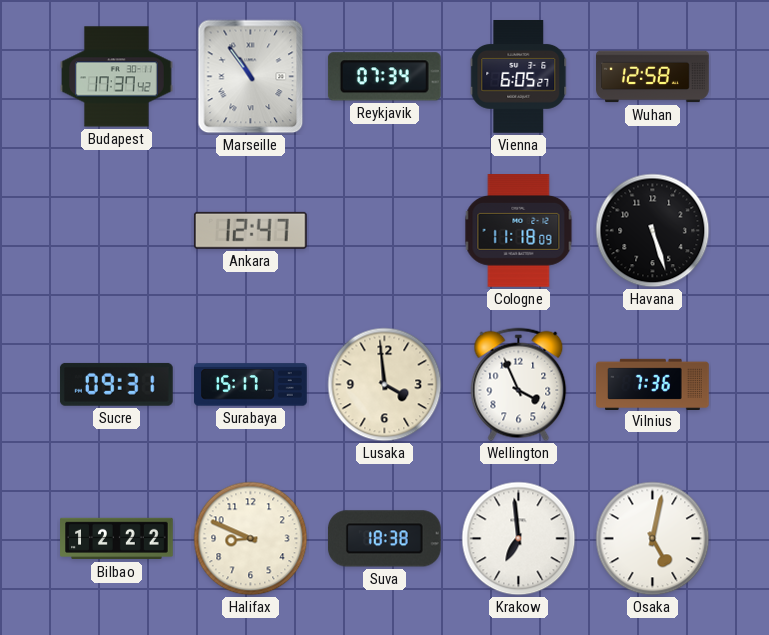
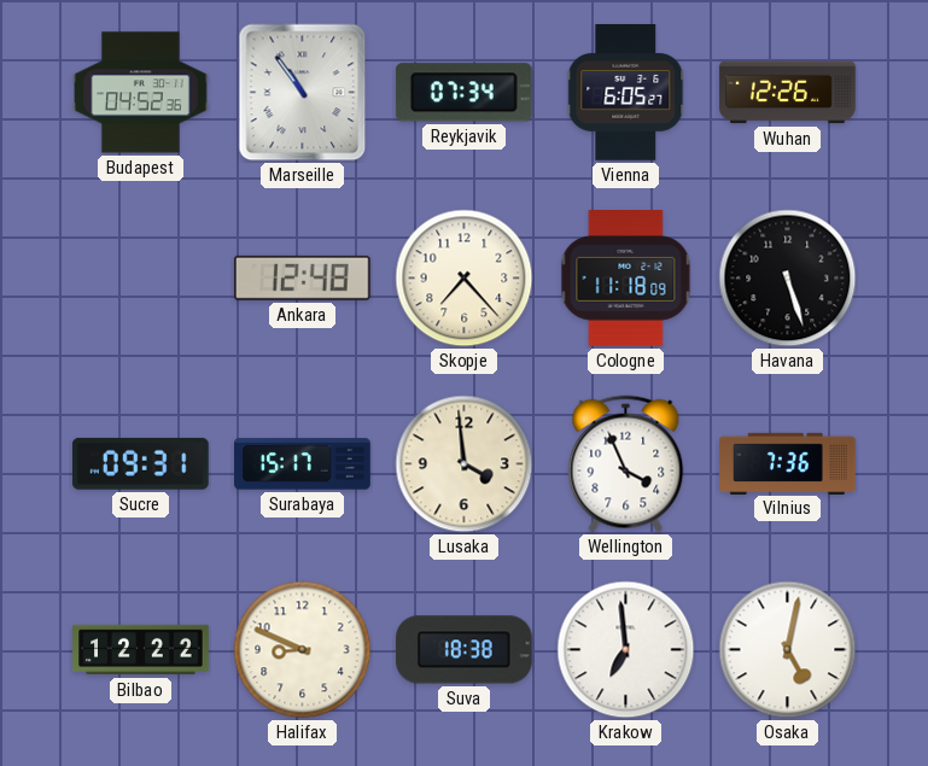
Budapest: 17:37 -> 04:52 (141, 93)
Wuhan: 12:58 -> 12:26 (788, 93)
Ankara: 12:47 -> 12:48 (302, 277)
Skopje: none -> 7:23 (465, 279)
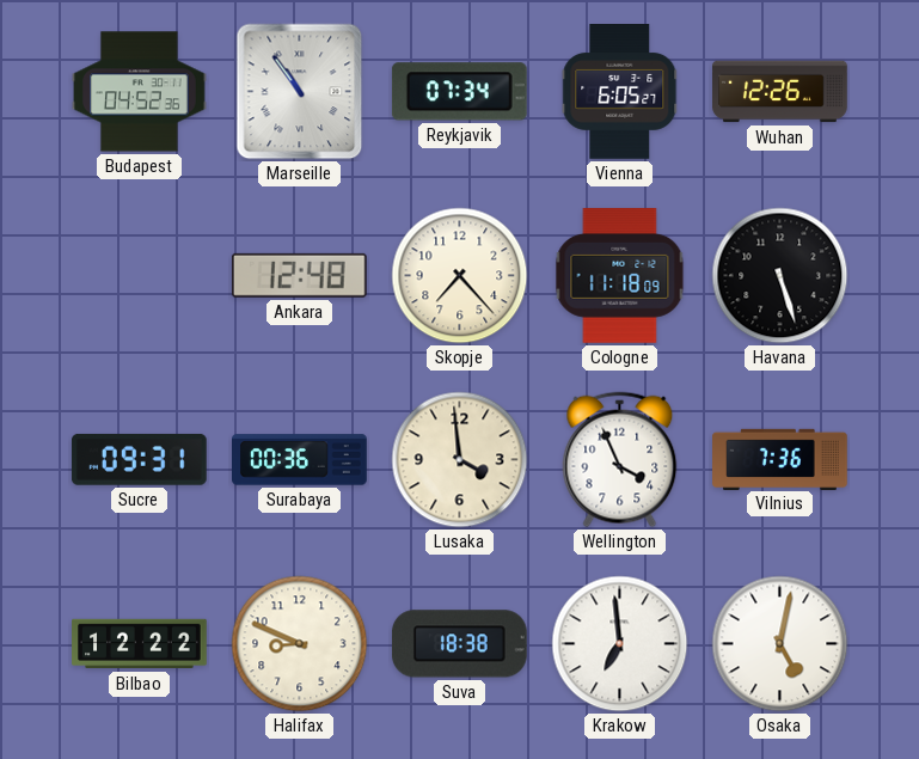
Surabaya: 15:17 -> 00:36 (300, 460)
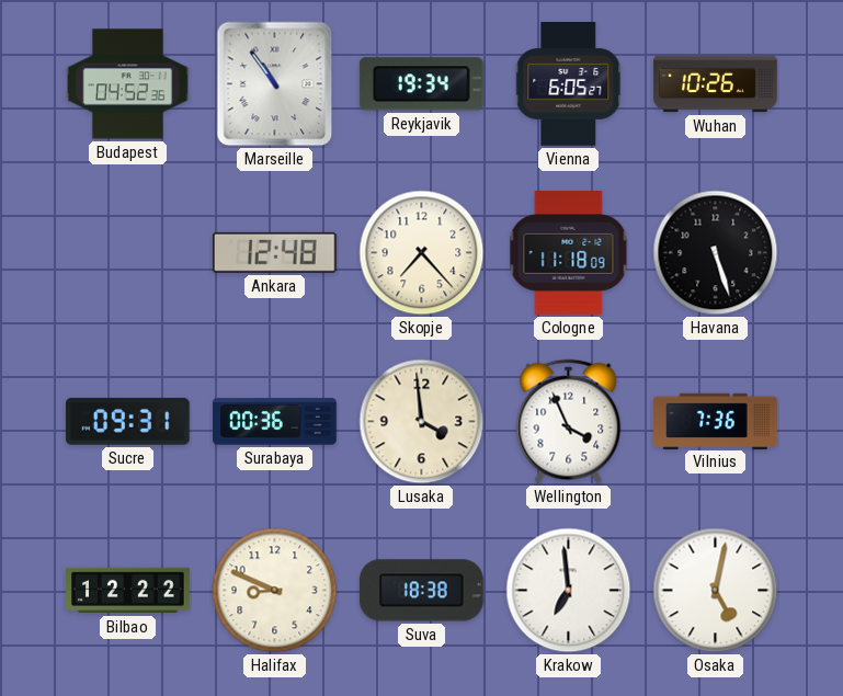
Reykjavik: 07:34 -> 19:34 (421, 84)
Wuhan: 12:26 -> 10:26 (716, 84)
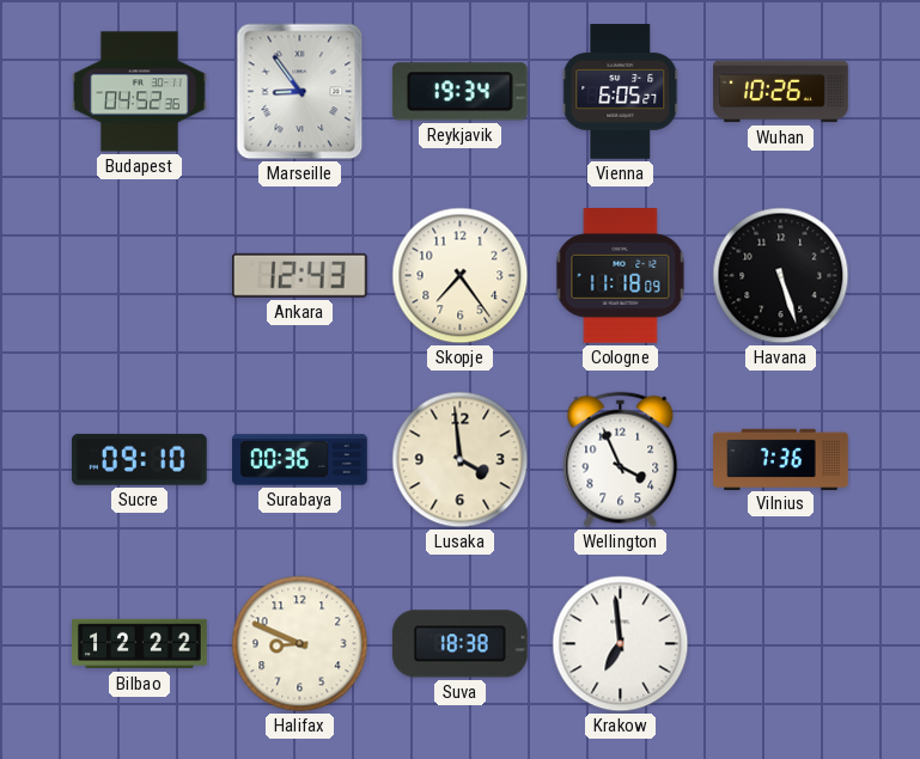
Marseille: 10:54 -> 8:54 (300, 92)
Ankara: 12:48 -> 12:43 (299, 275)
Skopje: 7:23 -> 7:24 (461, 276)
Sucre: 09:31 -> 09:10 (139, 459)
Osaka: 5:02 -> none (716, 591)
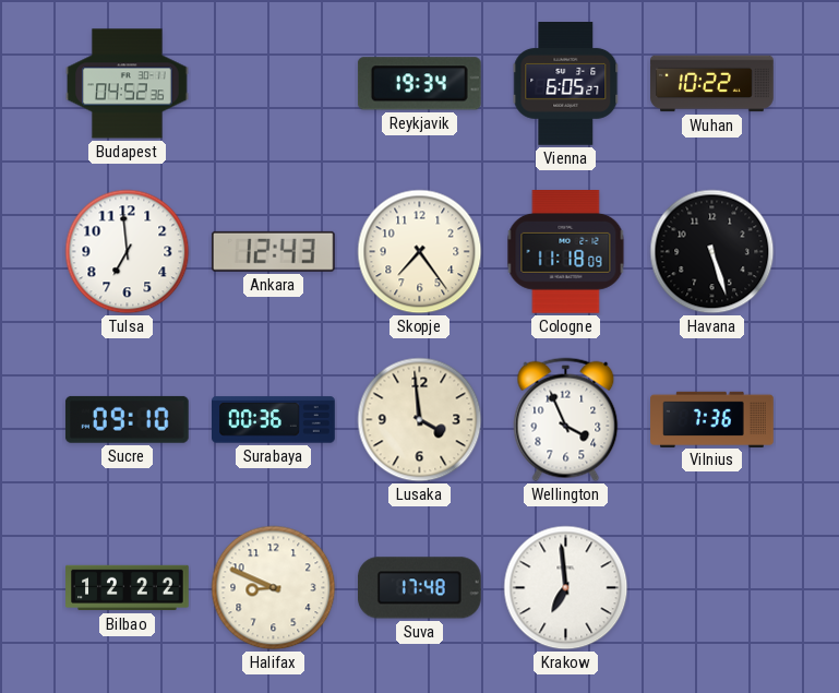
Marseille: 8:54 -> none (300, 92)
Wuhan: 10:26 -> 10:22 (712, 84)
Tulsa: none -> 6:59 (128, 252)
Suva: 18:38 -> 17:48 (419, 588)
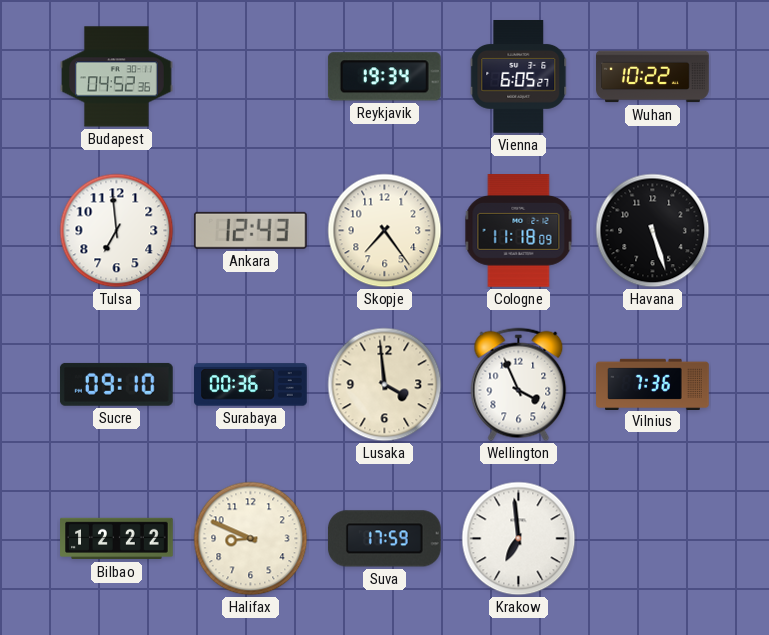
Suva: 17:48 -> 17:59 (384, 539)
